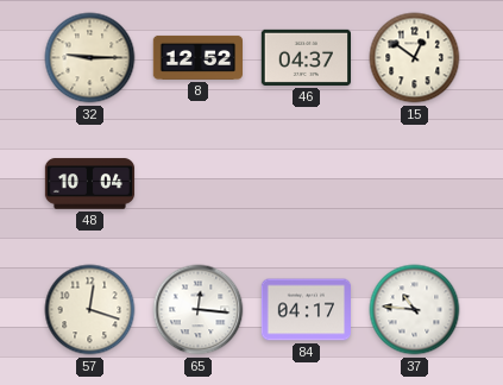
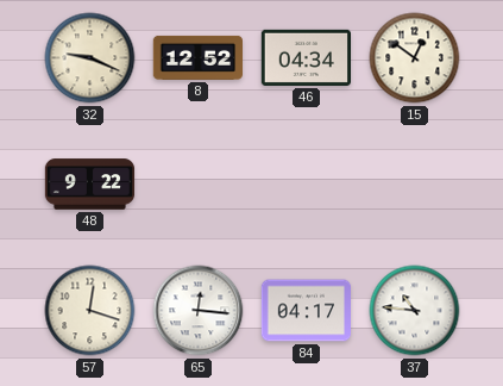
32: 9:15 -> 9:19 (90, 58)
46: 04:37 -> 04:34 (306, 57)
48: 10:04 -> 9:22 (90, 185)
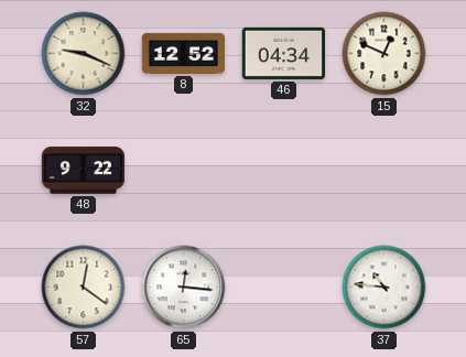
15: 12:51 -> 12:49 (384, 54)
57: 12:18 -> 12:21 (84, 288)
84: 04:17 -> none (306, 311)
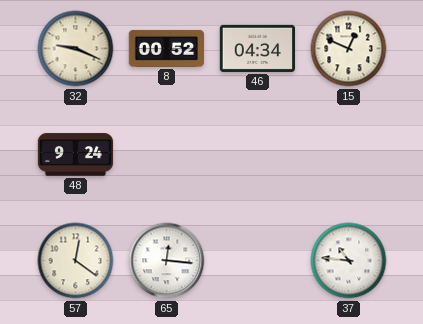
8: 12:52 -> 00:52 (166, 48)
48: 9:22 -> 9:24 (76, 155)
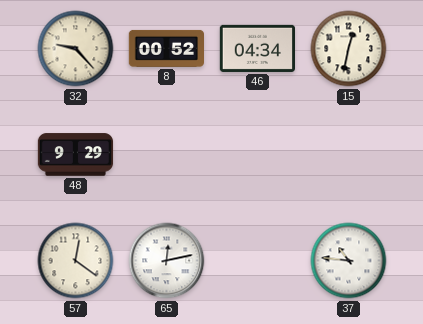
32: 9:19 -> 9:23 (76, 49)
15: 12:49 -> 12:32 (349, 49)
48: 9:24 -> 9:29 (76, 155)
65: 12:16 -> 12:13 (167, 261)
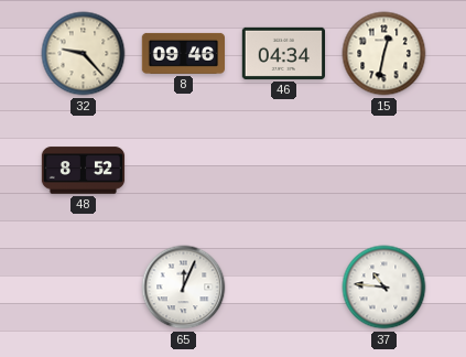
8: 00:52 -> 09:46 (183, 53)
48: 9:29 -> 8:52 (84, 171)
57: 12:21 -> none (76, 261)
65: 12:13 -> 12:04 (184, 288)
